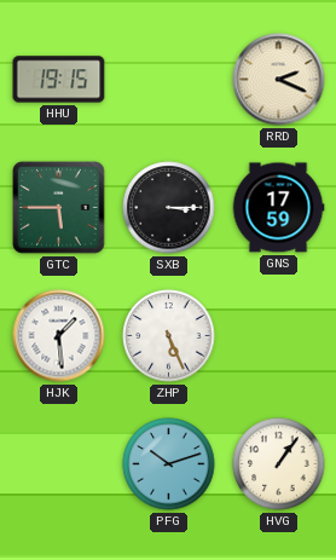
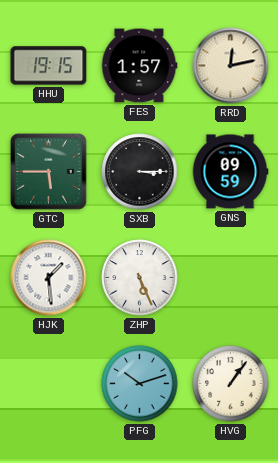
FES: none -> 1:57 (139, 66)
RRD: 2:19 -> 12:13 (231, 66)
GNS: 17:59 -> 09:59 (230, 172)
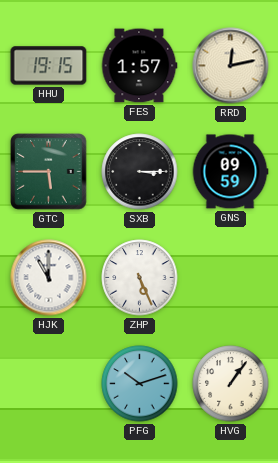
HJK: 1:29 -> 11:00 (49, 278)
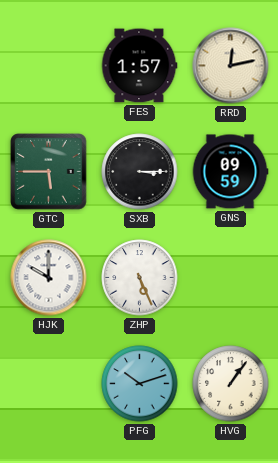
HHU: 19:15 -> none (49, 66)
HJK: 11:00 -> 10:00 (49, 278)
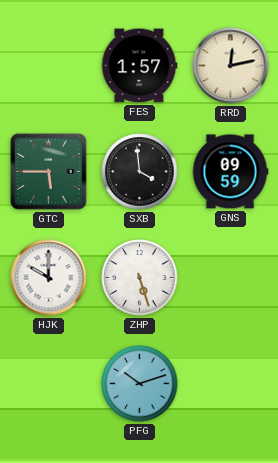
SXB: 3:15 -> 3:59 (140, 172)
ZHP: 5:26 -> 5:27 (140, 278)
HVG: 1:06 -> none (231, 384)
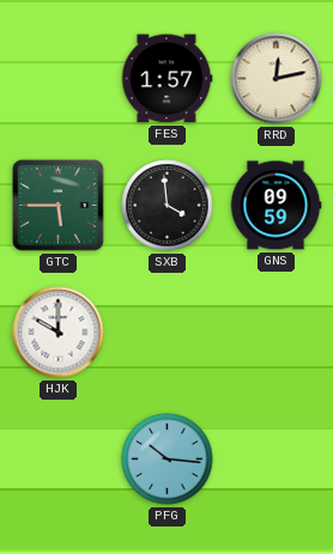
ZHP: 5:27 -> none (140, 278)
PFG: 10:12 -> 10:16 (168, 459)
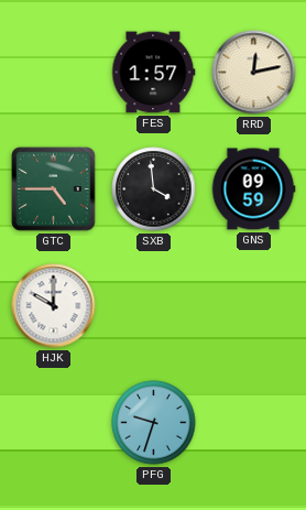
GTC: 5:45 -> 4:45 (54, 189)
PFG: 10:16 -> 9:33 (154, 423)
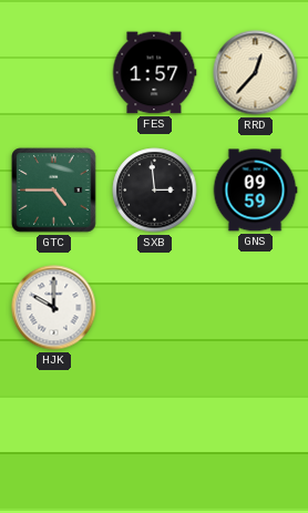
RRD: 12:13 -> 12:37 (256, 73)
SXB: 3:59 -> 2:59 (155, 191)
PFG: 9:33 -> none (154, 423)
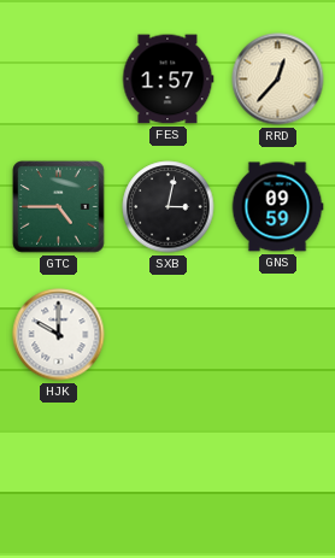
SXB: 2:59 -> 3:02 (169, 207)
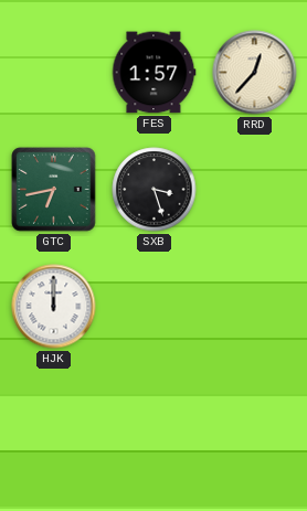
GTC: 4:45 -> 6:43 (54, 190)
SXB: 3:02 -> 3:27 (155, 190)
GNS: 09:59 -> none (277, 207)
HJK: 10:00 -> 12:00 (54, 307)
